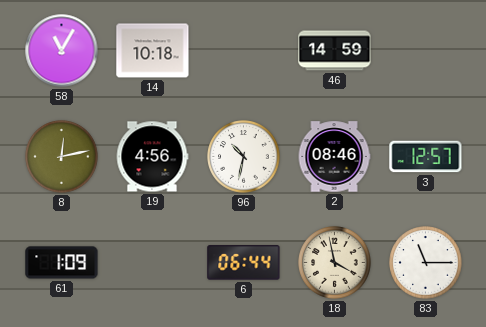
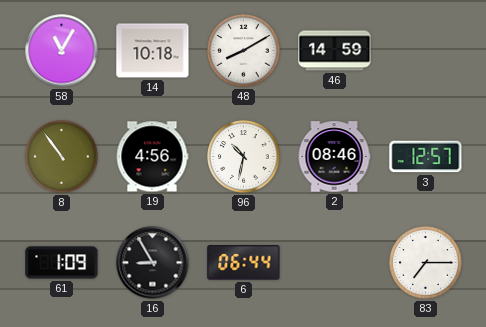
48: none -> 8:10 (244, 51)
8: 12:13 -> 10:54 (62, 157)
16: none -> 8:55 (153, 263)
18: 3:58 -> none (335, 263)
83: 11:15 -> 7:15 (426, 263)
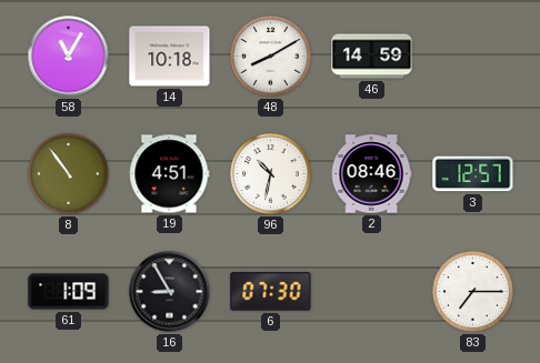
19: 4:56 -> 4:51 (169, 174)
6: 06:44 -> 07:30 (271, 292)
